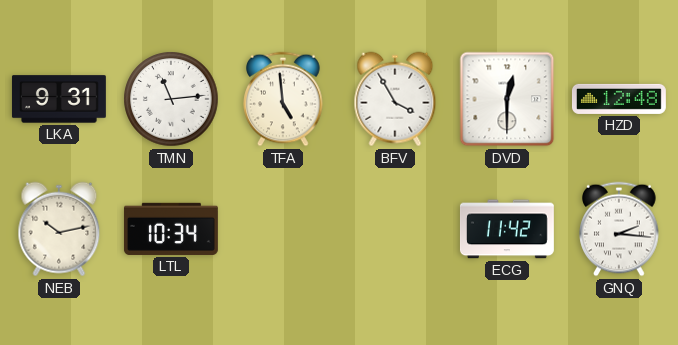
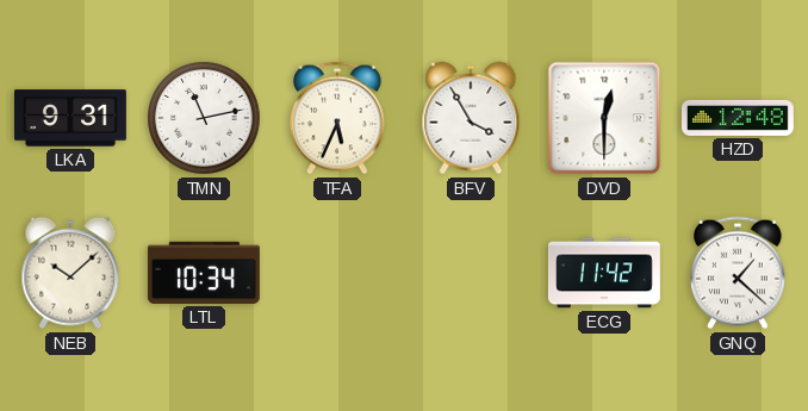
TMN: 11:14 -> 11:13 (204, 118)
TFA: 4:59 -> 5:34 (337, 118)
NEB: 10:13 -> 10:08 (70, 273)
GNQ: 2:16 -> 1:22 (738, 273)
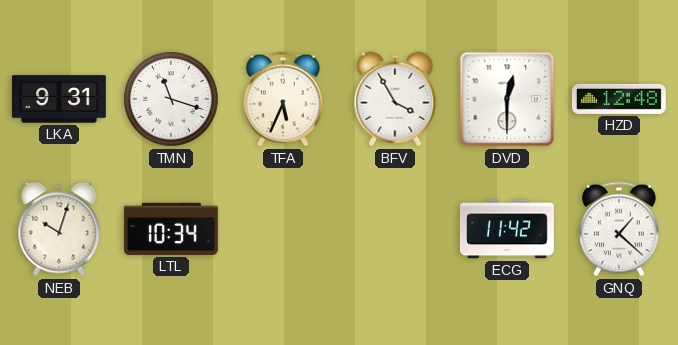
TMN: 11:13 -> 11:18 (171, 99)
NEB: 10:08 -> 10:03 (59, 229)
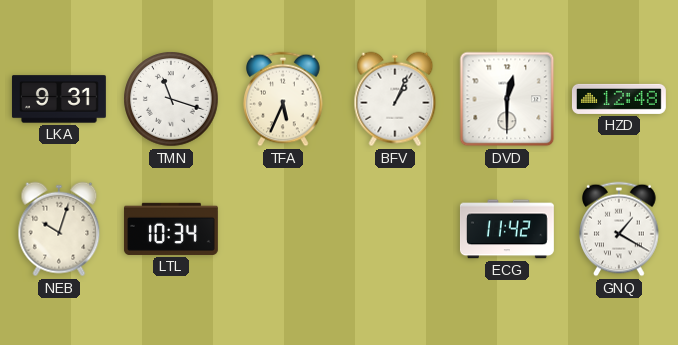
BFV: 3:55 -> 1:04 (395, 99)
GNQ: 1:22 -> 1:20 (619, 229)
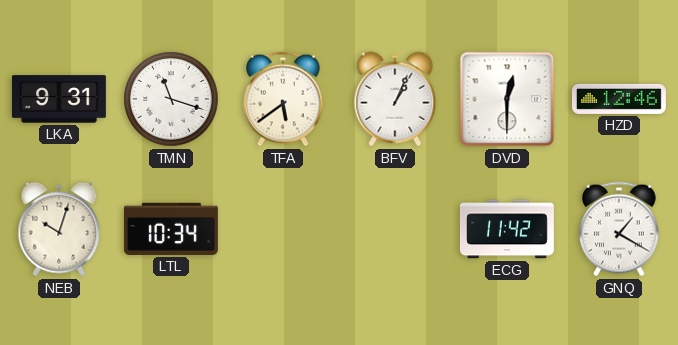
TFA: 5:34 -> 5:39 (283, 99)
HZD: 12:48 -> 12:46 (619, 99)
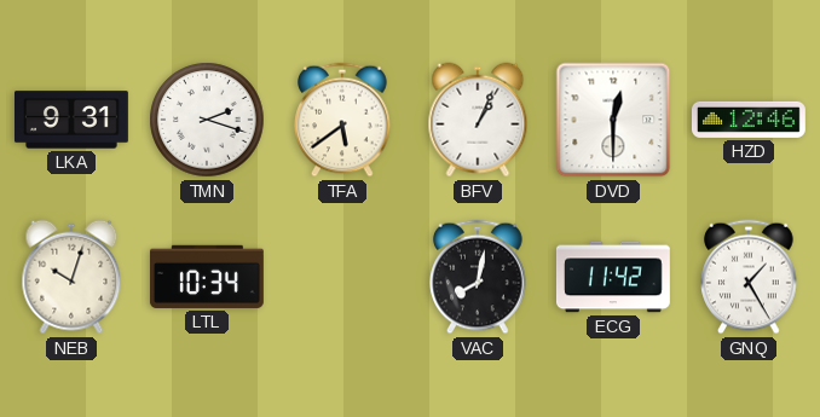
TMN: 11:18 -> 2:18 (207, 120)
VAC: none -> 8:02 (478, 277)
GNQ: 1:20 -> 1:25 (749, 277)
